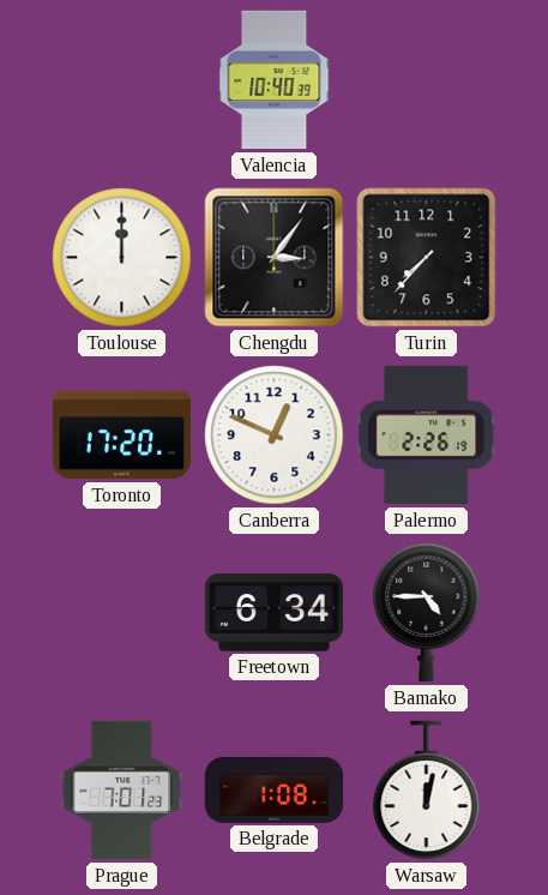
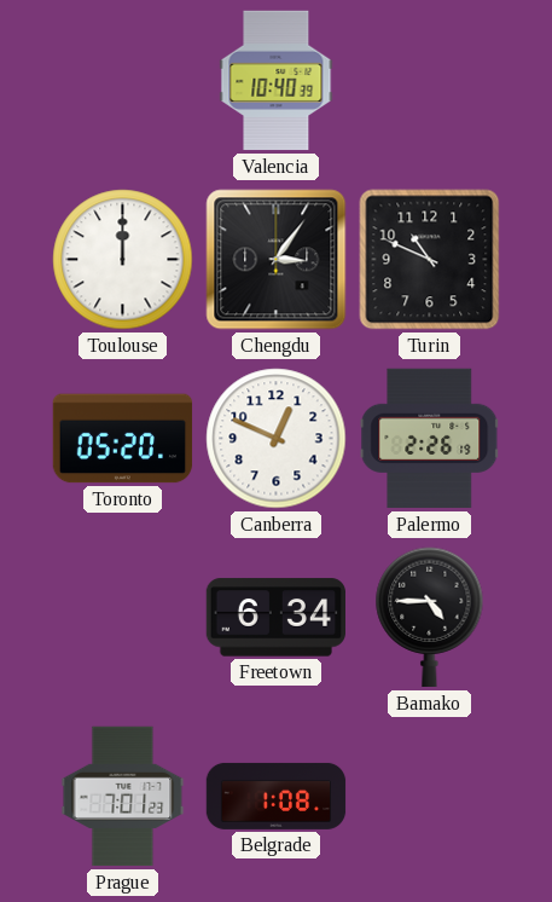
Turin: 7:37 -> 10:49 (430, 260)
Toronto: 17:20 -> 05:20 (123, 439)
Warsaw: 12:02 -> none (427, 791)
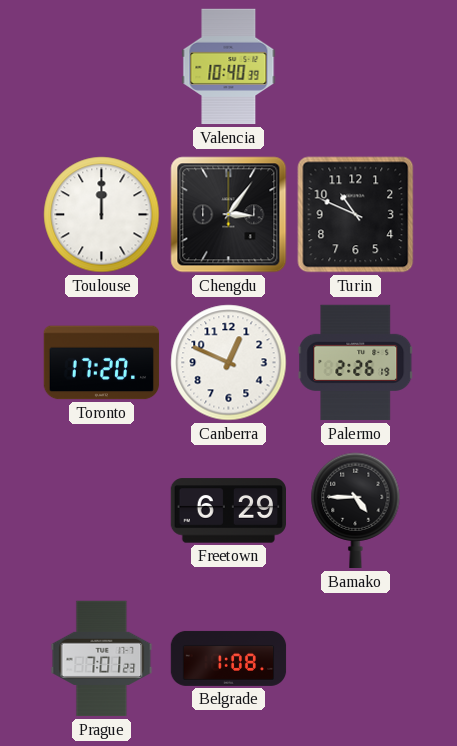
Toronto: 05:20 -> 17:20 (102, 363)
Freetown: 6:34 -> 6:29 (228, 511)
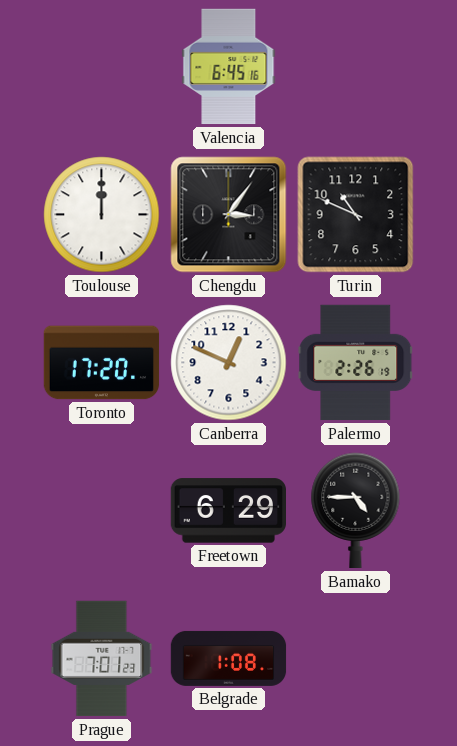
Valencia: 10:40 -> 6:45 (229, 67)
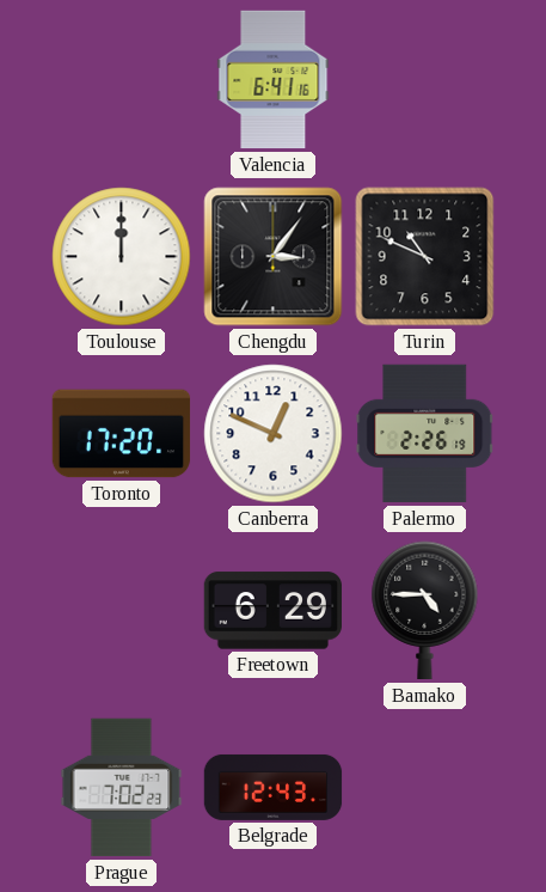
Valencia: 6:45 -> 6:41 (274, 80)
Prague: 7:01 -> 7:02 (122, 788)
Belgrade: 1:08 -> 12:43 (274, 787)
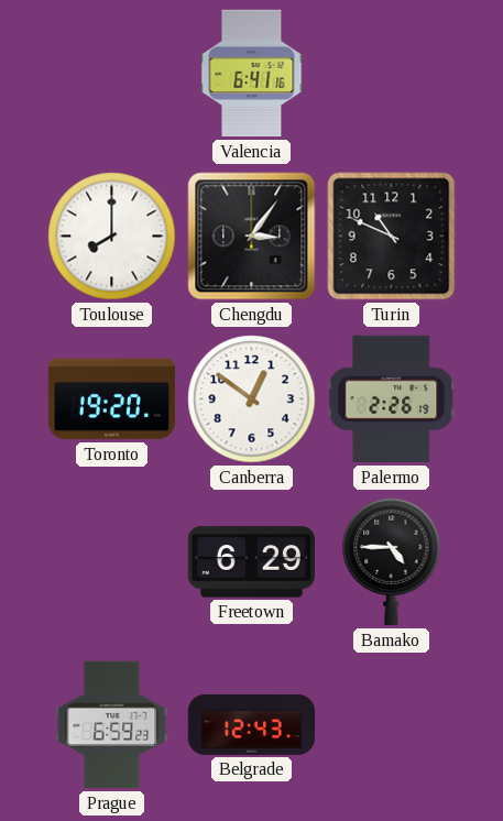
Toulouse: 12:00 -> 8:00 (112, 237)
Toronto: 17:20 -> 19:20 (112, 399)
Canberra: 12:49 -> 12:51 (252, 399)
Prague: 7:02 -> 6:59 (112, 725)
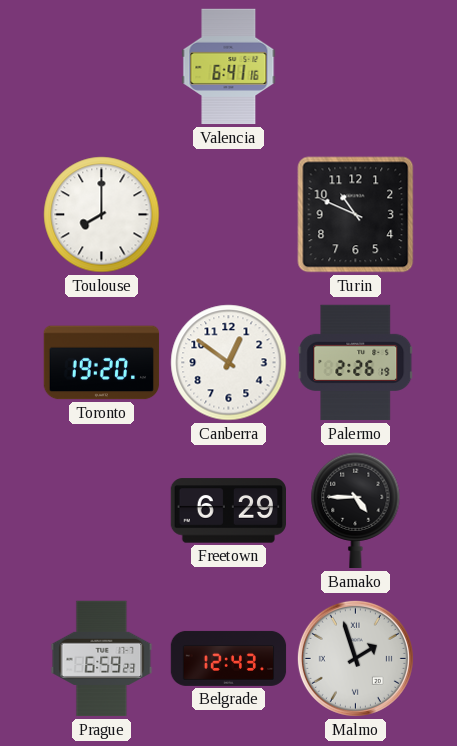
Chengdu: 3:06 -> none (252, 237)
Malmo: none -> 1:57 (355, 658)
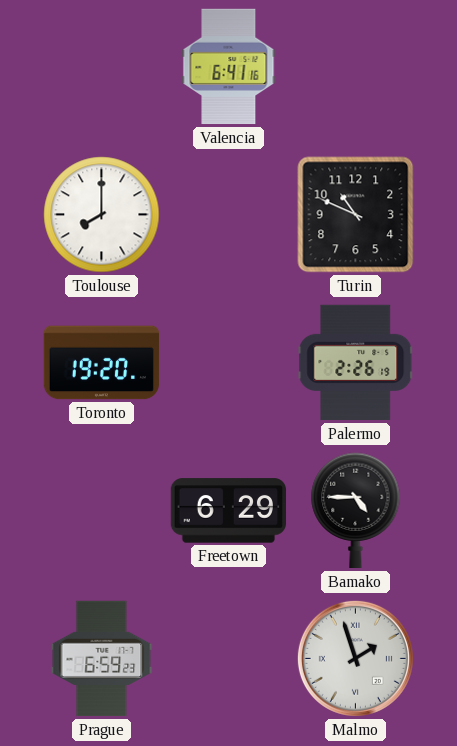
Canberra: 12:51 -> none (229, 363)
Belgrade: 12:43 -> none (229, 658)
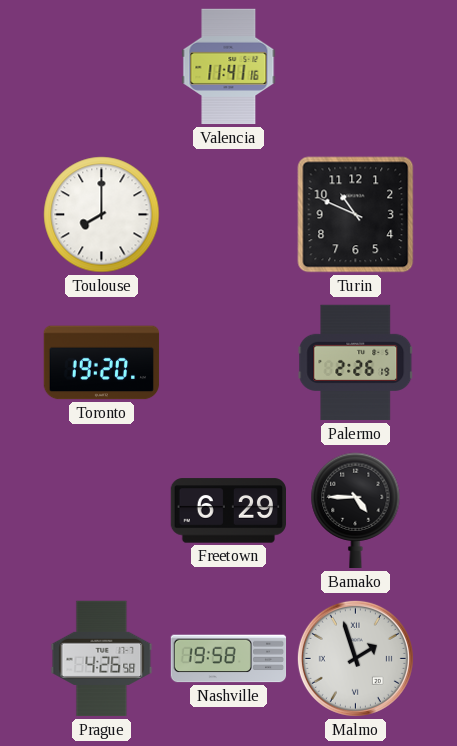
Valencia: 6:41 -> 11:41 (229, 67)
Prague: 6:59 -> 4:26 (102, 659)
Nashville: none -> 19:58 (229, 659)
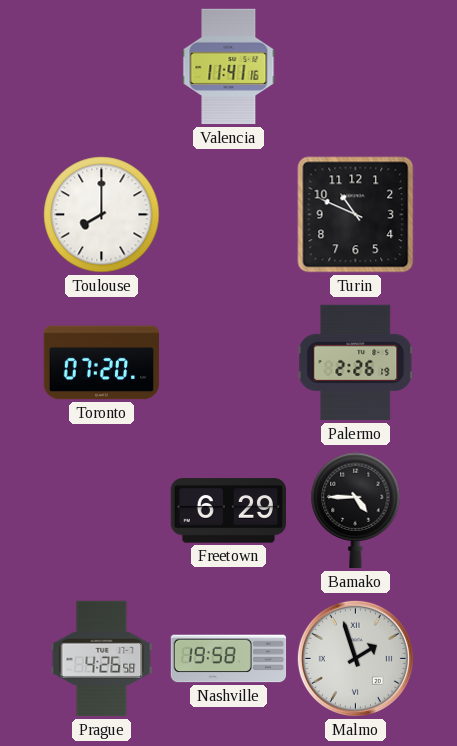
Toronto: 19:20 -> 07:20 (102, 363)
